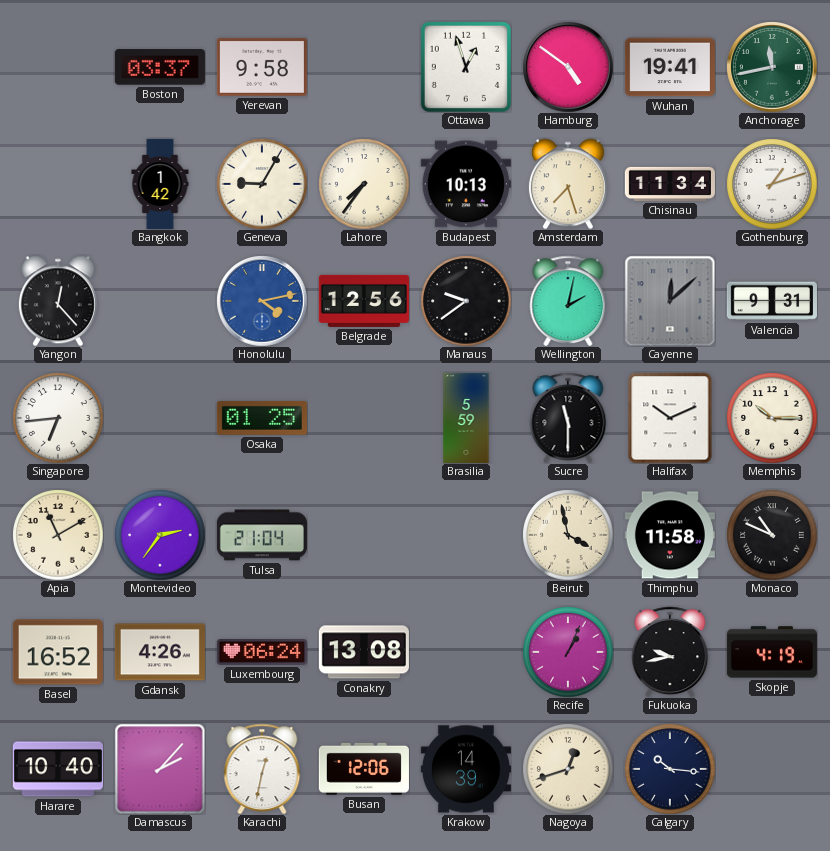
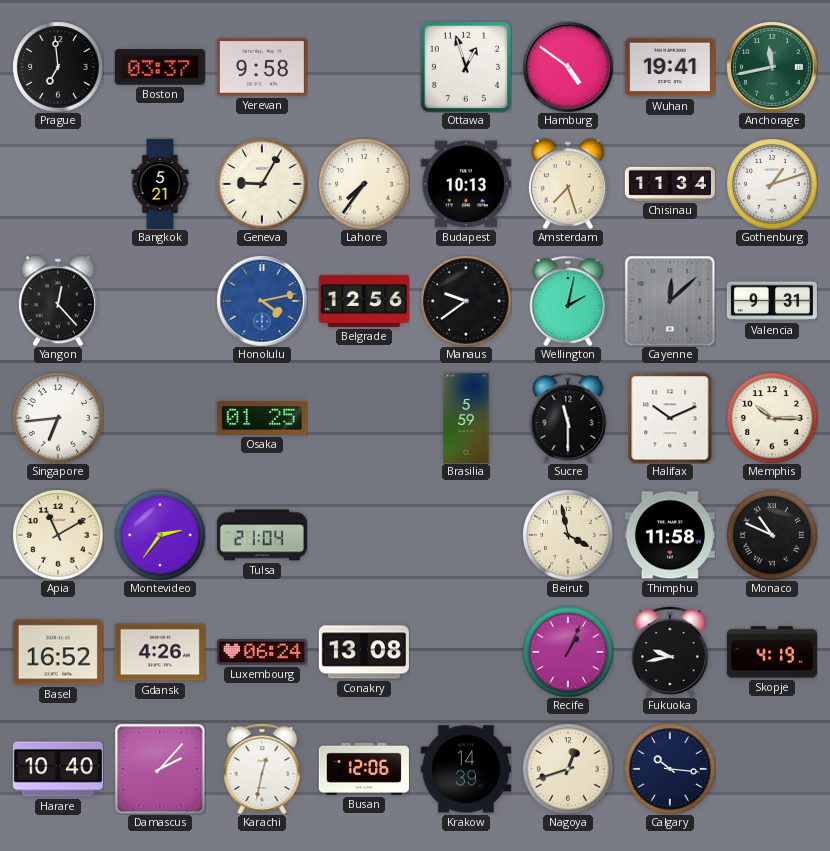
Prague: none -> 6:59 (58, 67)
Bangkok: 1:42 -> 5:21 (160, 184)
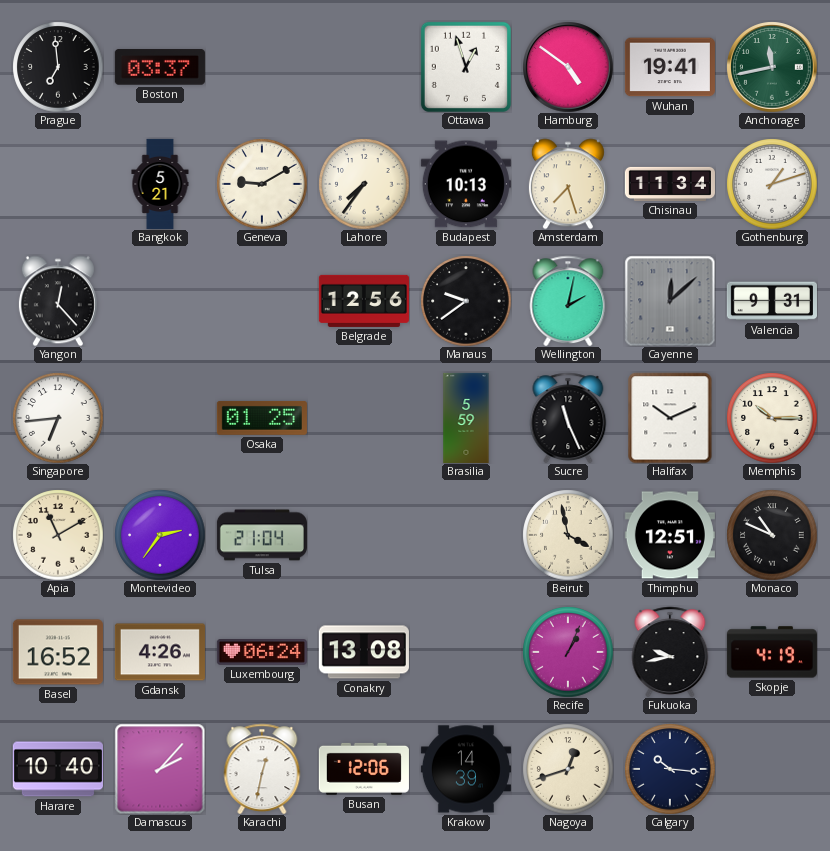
Yerevan: 9:58 -> none (262, 67)
Geneva: 9:05 -> 9:10 (262, 184)
Honolulu: 4:13 -> none (262, 301)
Sucre: 11:30 -> 11:26 (568, 418)
Thimphu: 11:58 -> 12:51 (670, 535)
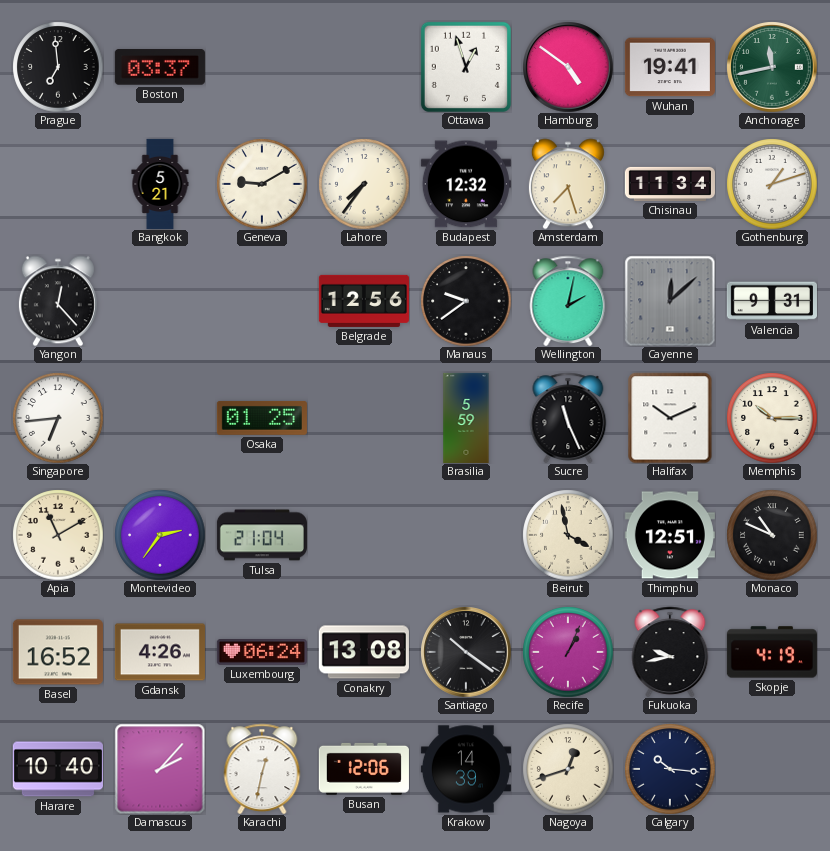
Budapest: 10:13 -> 12:32 (466, 184)
Santiago: none -> 10:21 (466, 652)
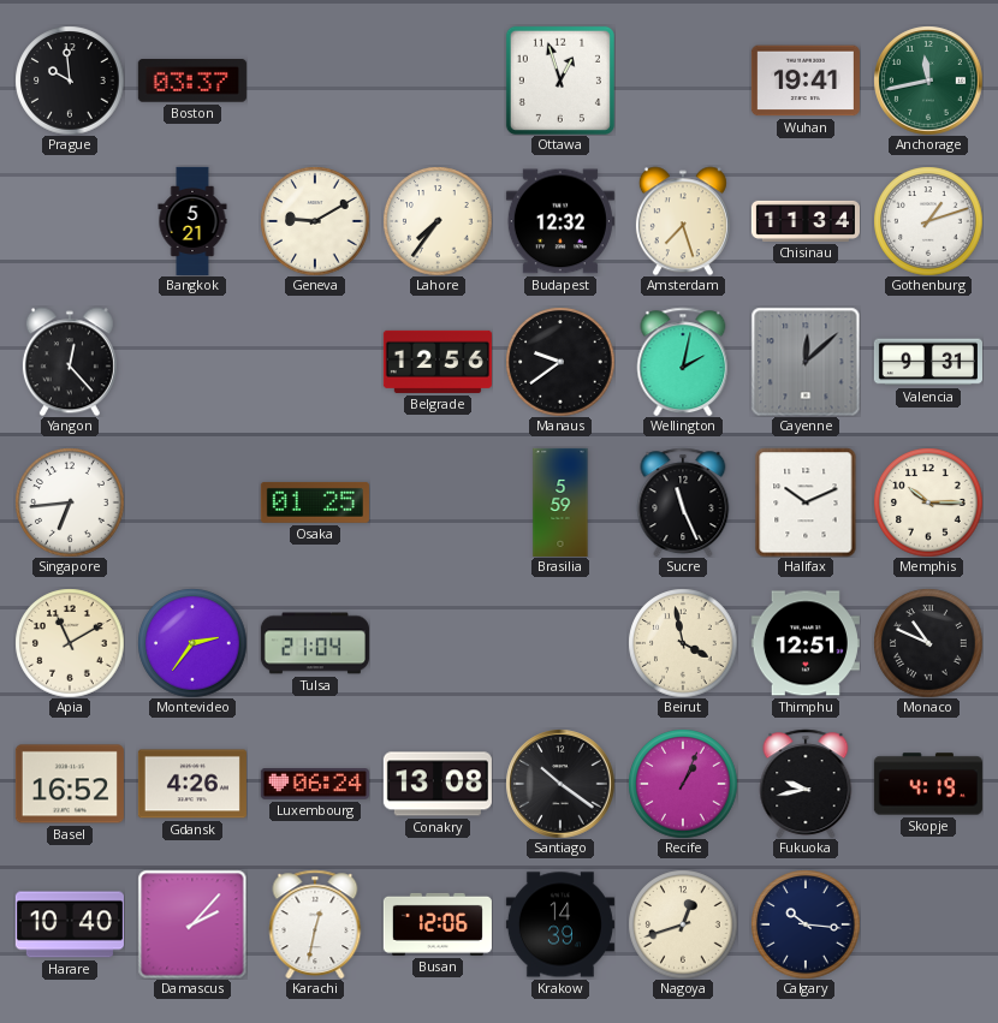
Prague: 6:59 -> 9:59 (70, 81)
Hamburg: 4:51 -> none (568, 67)
